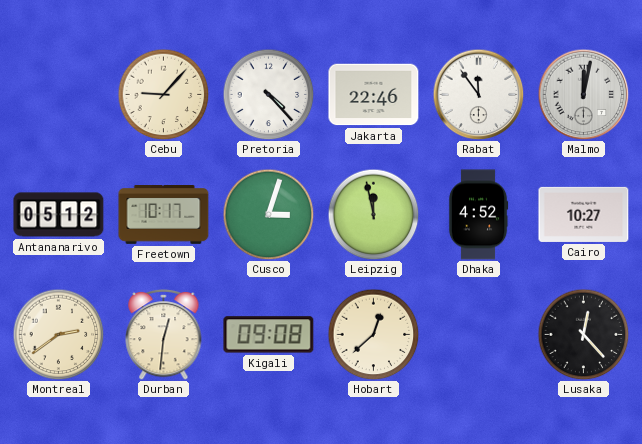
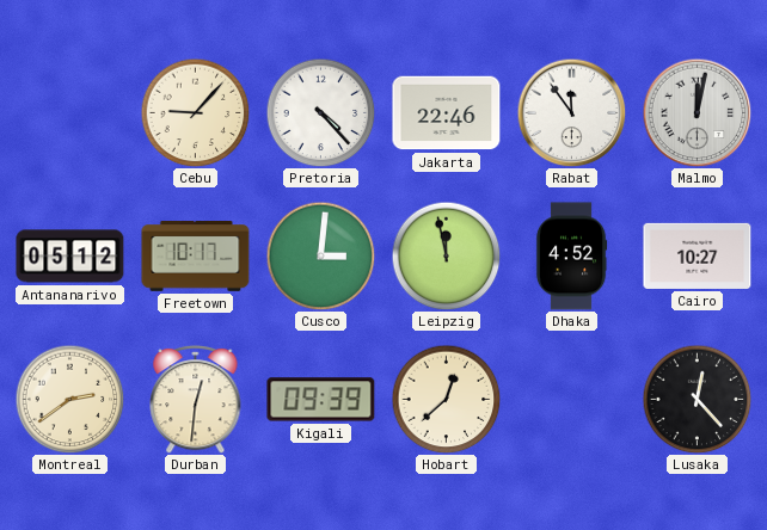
Cusco: 3:03 -> 3:01 (320, 255)
Kigali: 09:08 -> 09:39 (321, 400)
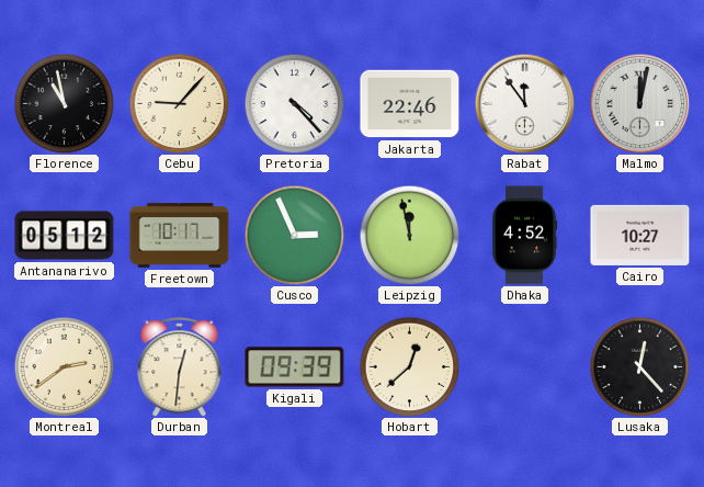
Florence: none -> 10:58 (64, 103)
Cusco: 3:01 -> 2:56 (294, 235)
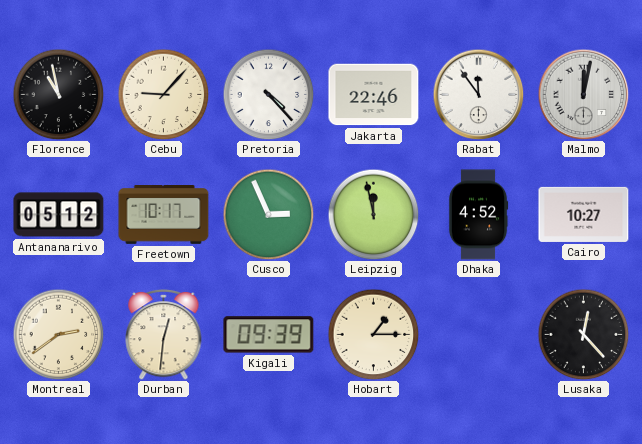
Hobart: 12:38 -> 1:15 (373, 334)
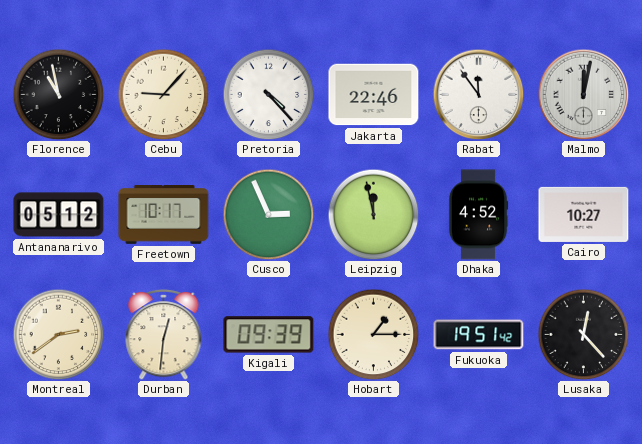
Fukuoka: none -> 19:51 (479, 335)
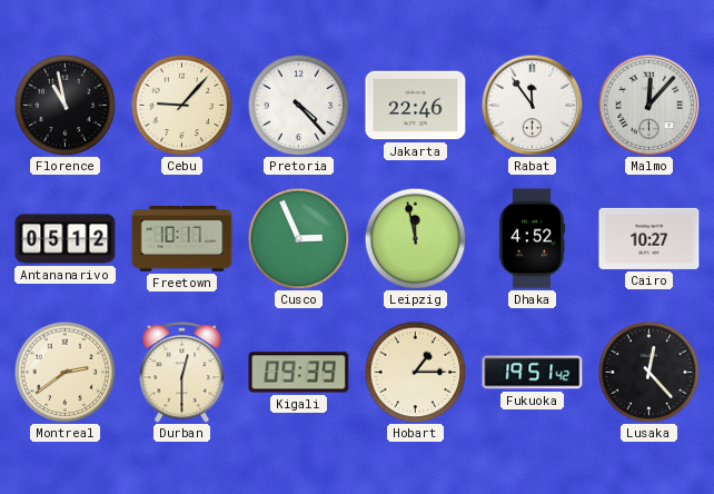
Malmo: 12:02 -> 12:07 (648, 105)
Durban: 12:31 -> 12:30 (182, 372)
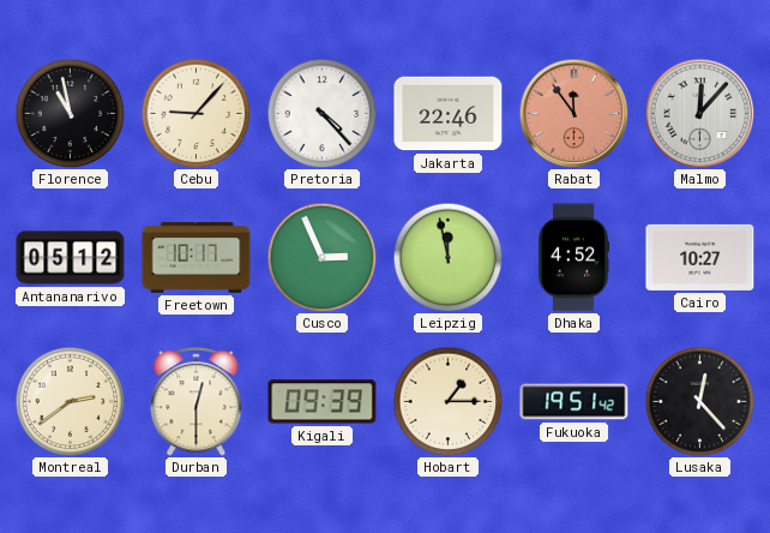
Rabat dial: white -> salmon (573, 113)
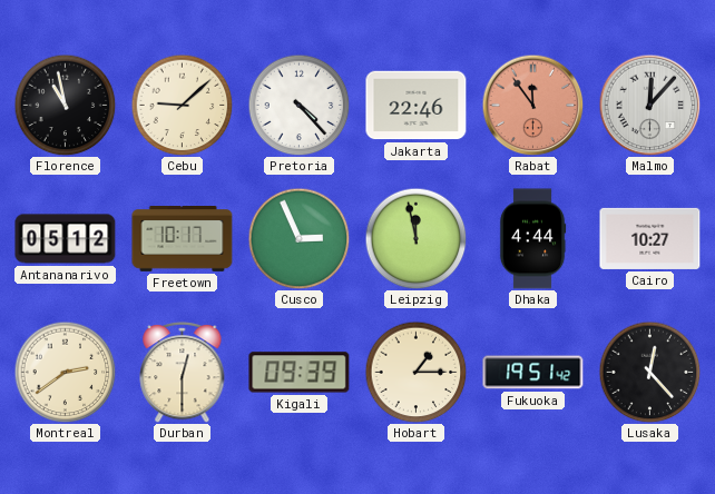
Cebu: 9:07 -> 9:08 (182, 105)
Dhaka: 4:52 -> 4:44 (532, 239)
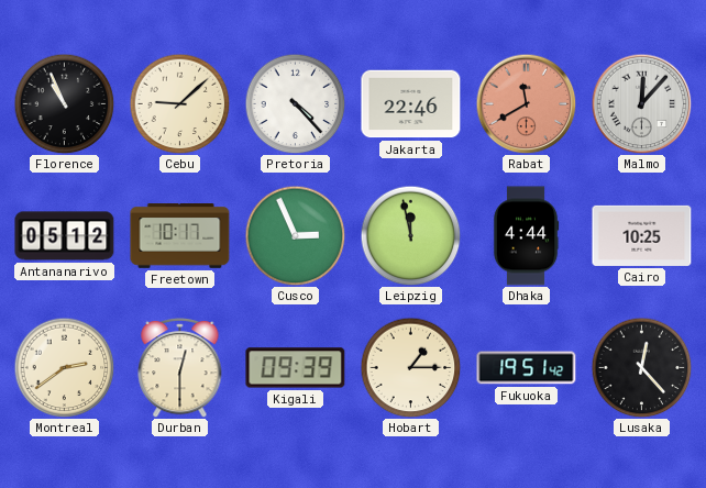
Florence: 10:58 -> 10:56 (64, 103)
Rabat: 11:54 -> 11:40 (526, 103)
Cairo: 10:27 -> 10:25 (642, 235)
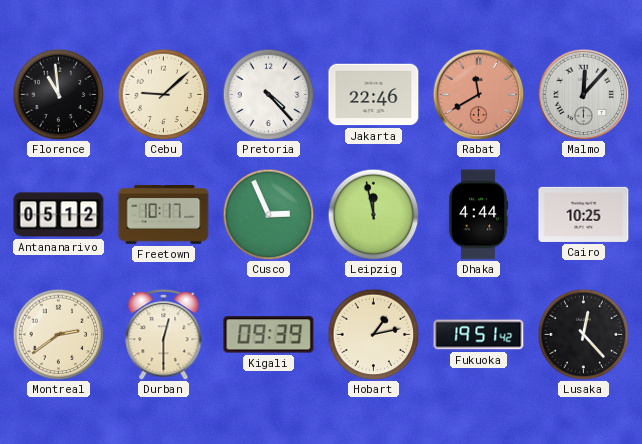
Florence: 10:56 -> 10:59 (58, 94)
Hobart: 1:15 -> 1:13 (373, 334)
